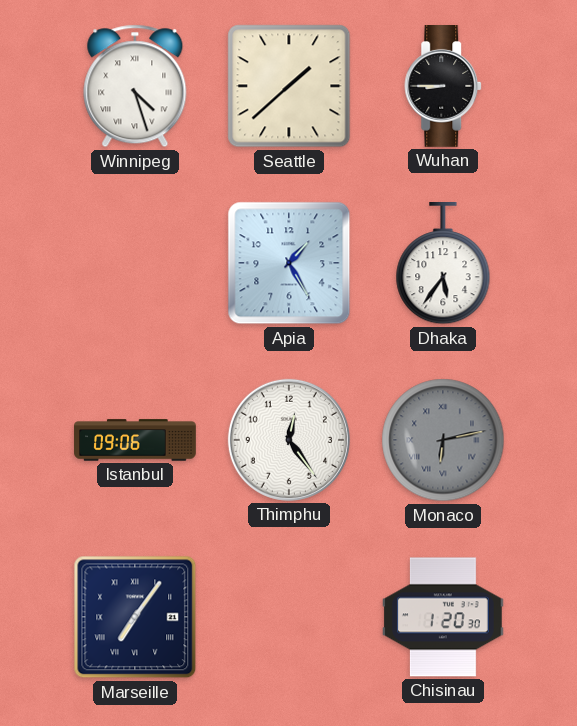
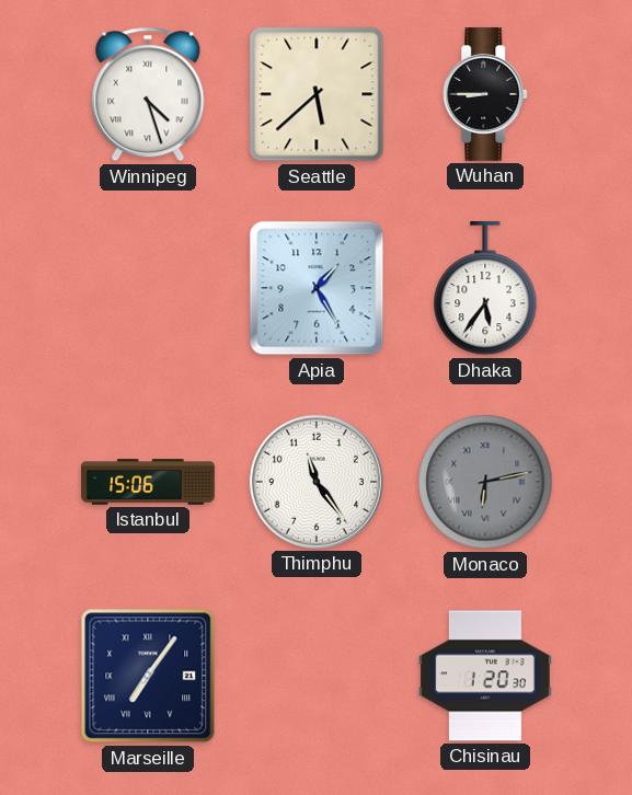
Seattle: 1:38 -> 5:38 (317, 94)
Istanbul: 09:06 -> 15:06 (148, 482)
Thimphu: 12:24 -> 11:24 (317, 482)
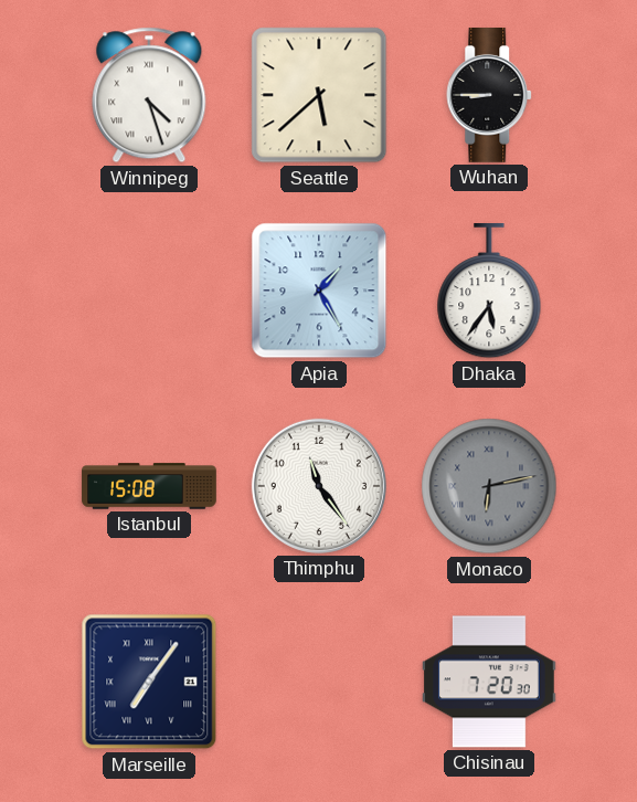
Istanbul: 15:06 -> 15:08 (149, 486)
Chisinau: 1:20 -> 7:20 (489, 682)
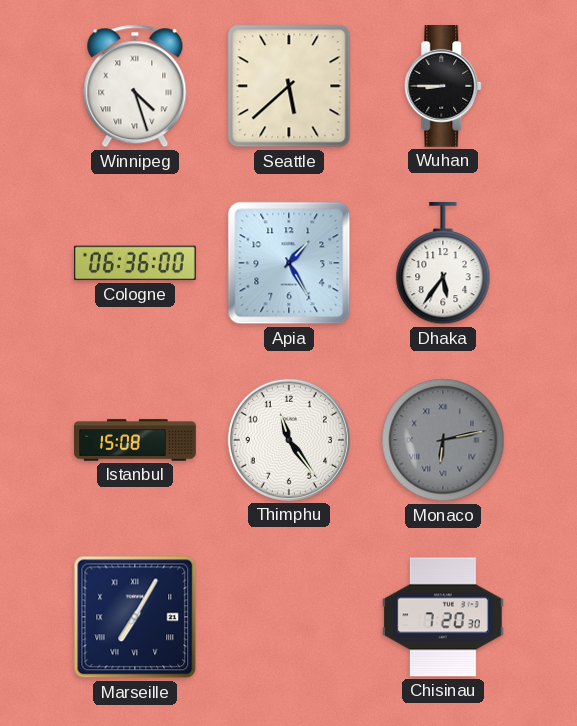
Cologne: none -> 06:36 (136, 263)
Marseille: 7:06 -> 7:05 (135, 617)
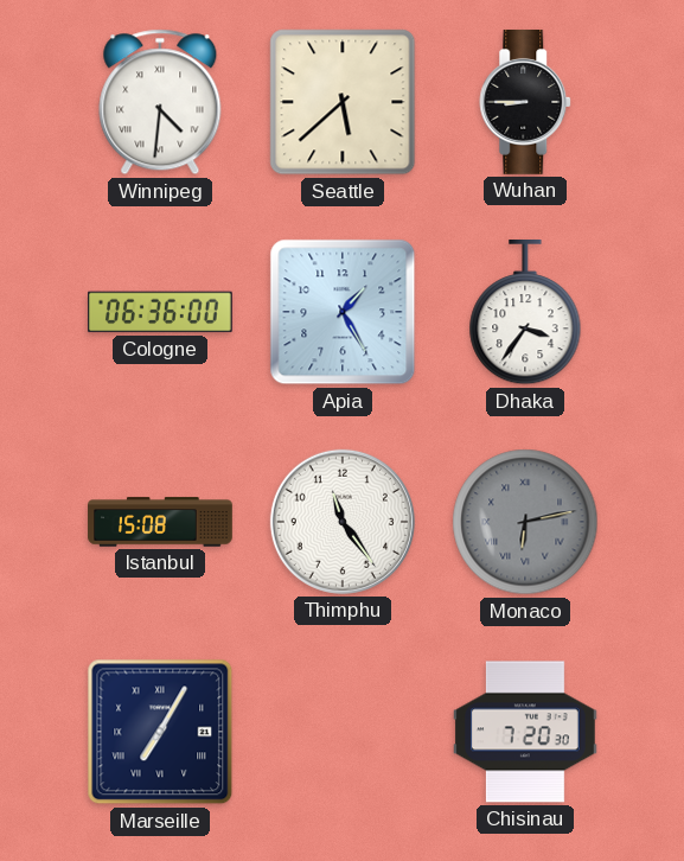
Winnipeg: 4:27 -> 4:31 (160, 102)
Dhaka: 5:36 -> 3:36 (525, 312)
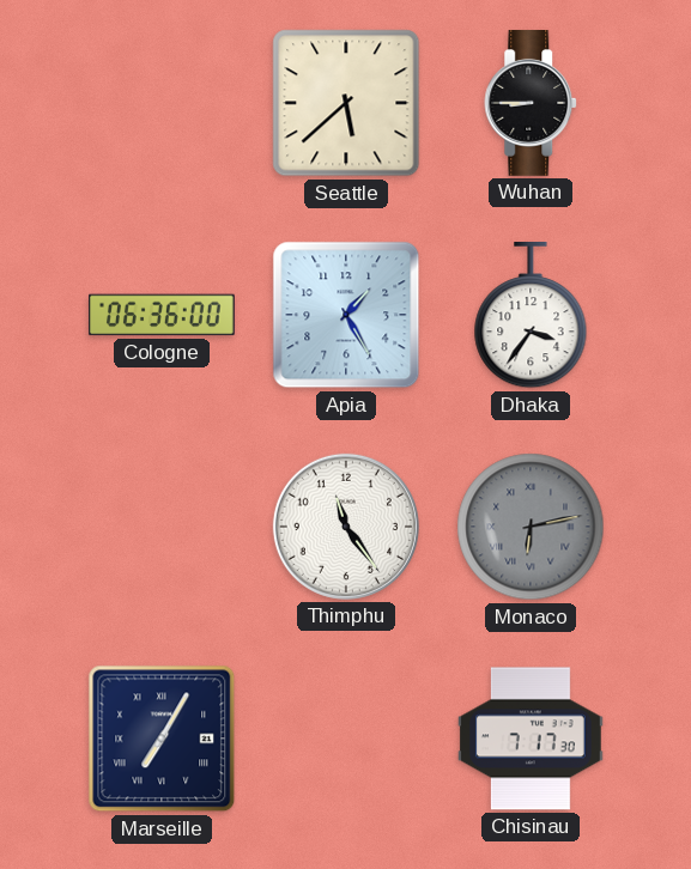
Winnipeg: 4:31 -> none (160, 102)
Istanbul: 15:08 -> none (160, 522)
Chisinau: 7:20 -> 7:17 (531, 739)
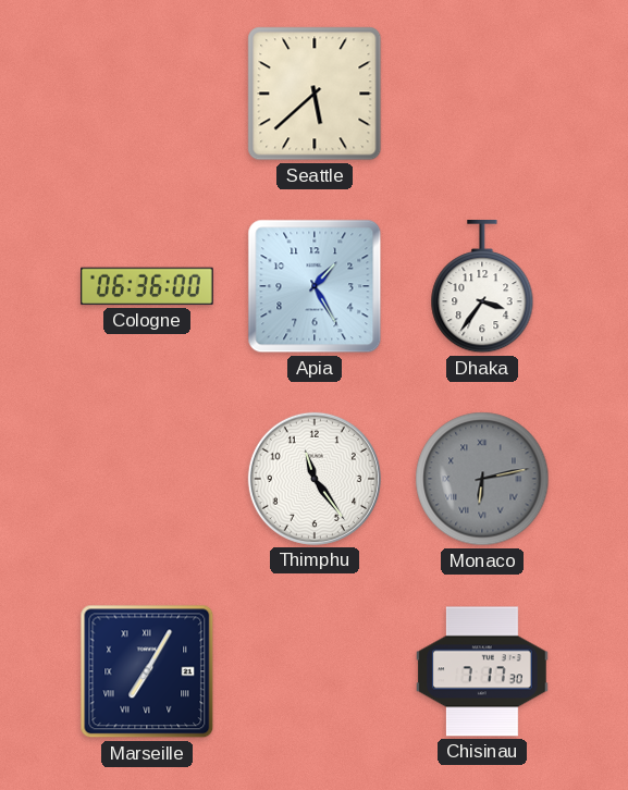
Wuhan: 8:45 -> none (532, 104)
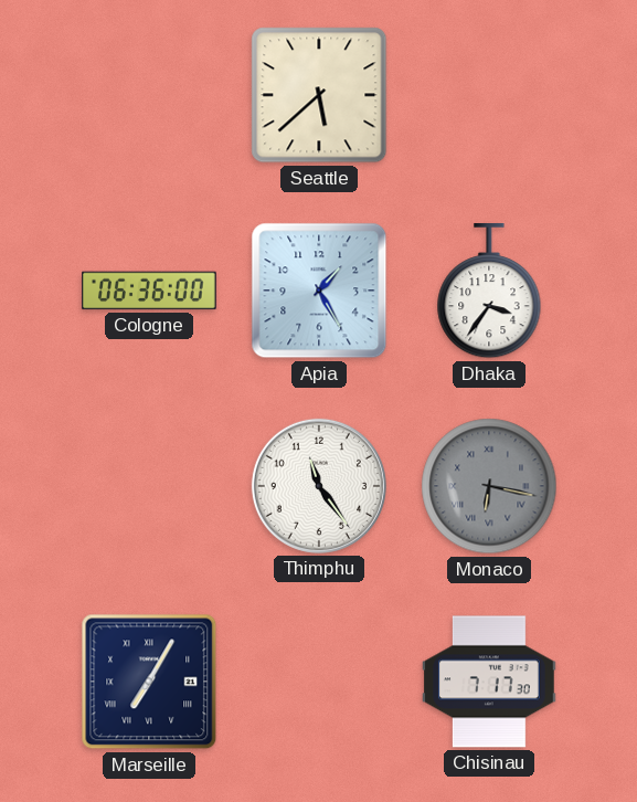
Monaco: 6:13 -> 6:17 (489, 486)
